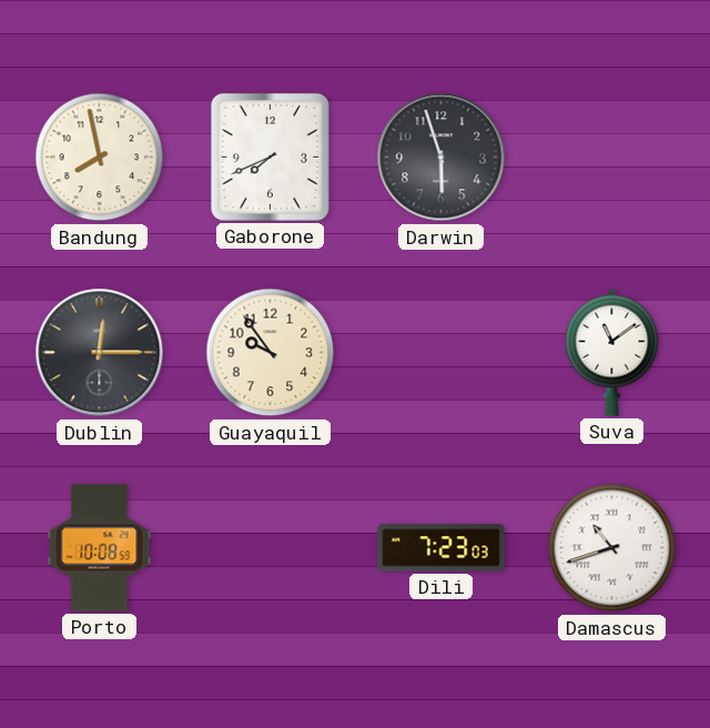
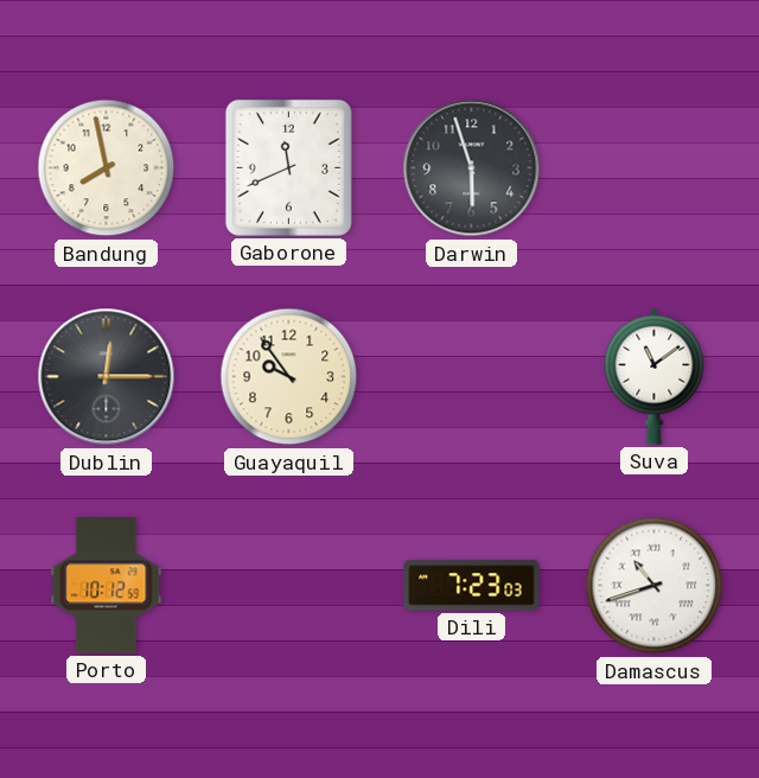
Gaborone: 7:41 -> 11:41 (288, 167)
Porto: 10:08 -> 10:12 (107, 586)
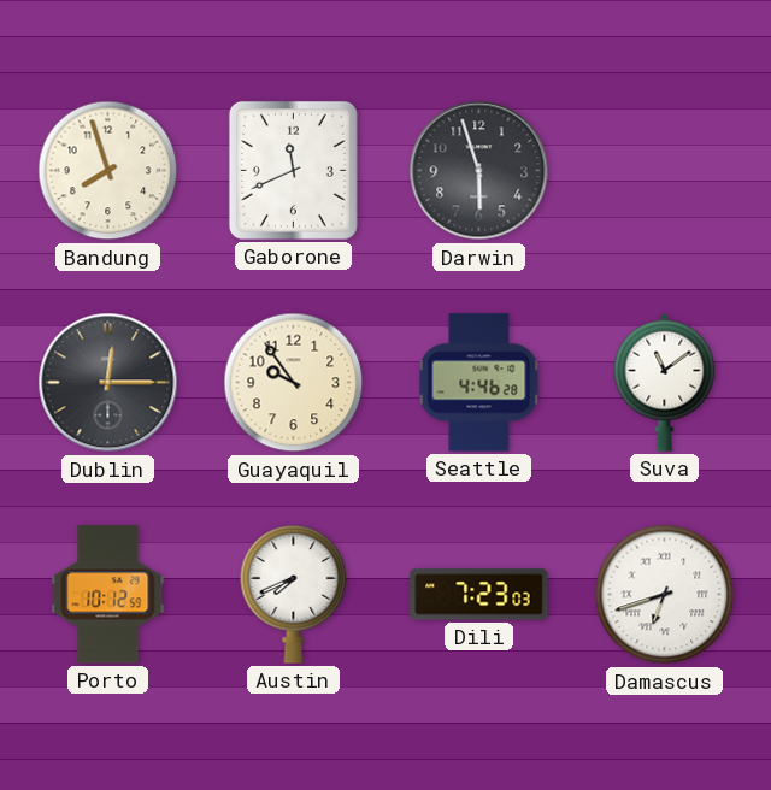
Bandung: 7:58 -> 7:57 (108, 171)
Seattle: none -> 4:46 (479, 383)
Austin: none -> 7:41 (294, 595)
Damascus: 10:42 -> 6:42 (665, 595)
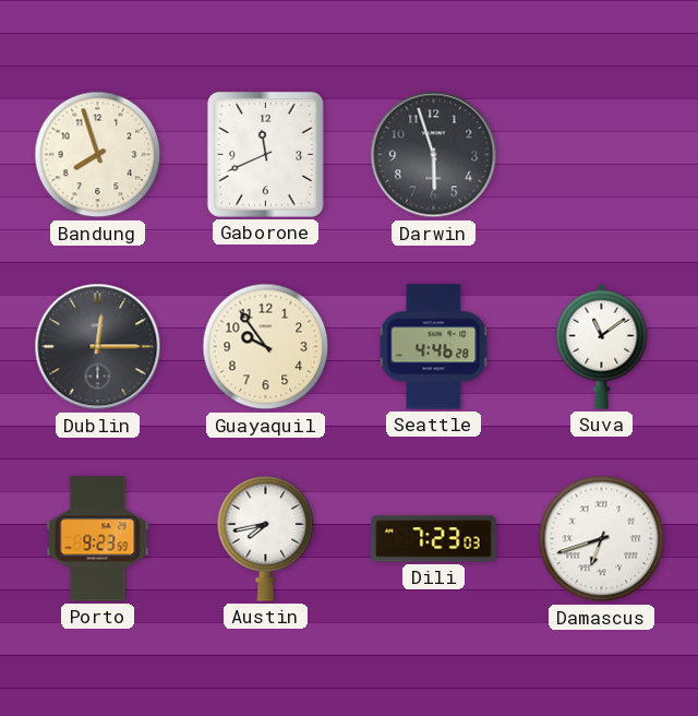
Porto: 10:12 -> 9:23 (98, 539)
Austin: 7:41 -> 7:43 (266, 539)
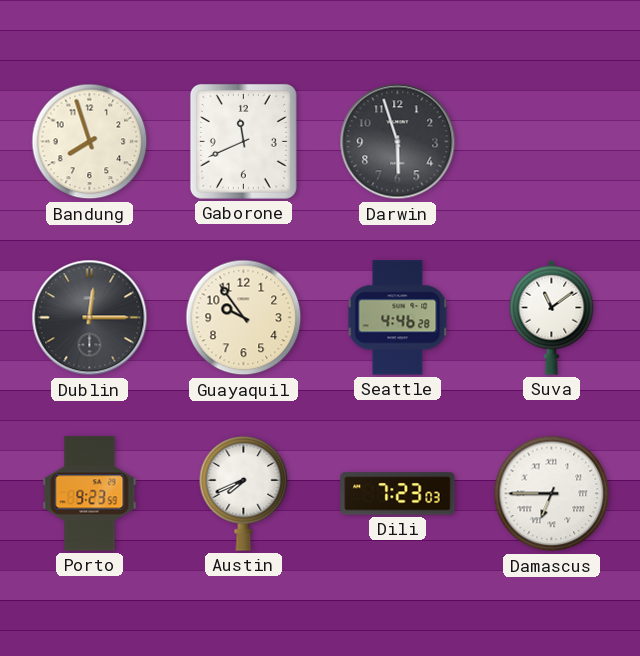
Austin: 7:43 -> 7:41 (244, 494)
Damascus: 6:42 -> 6:45 (552, 494)
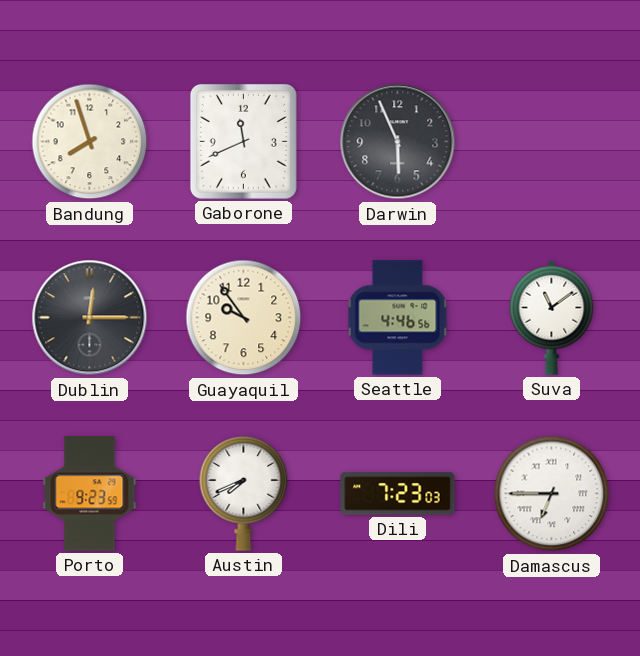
Darwin: 5:57 -> 5:56 (398, 142)
Seattle: 4:46:28 -> 4:46:56 (398, 318)
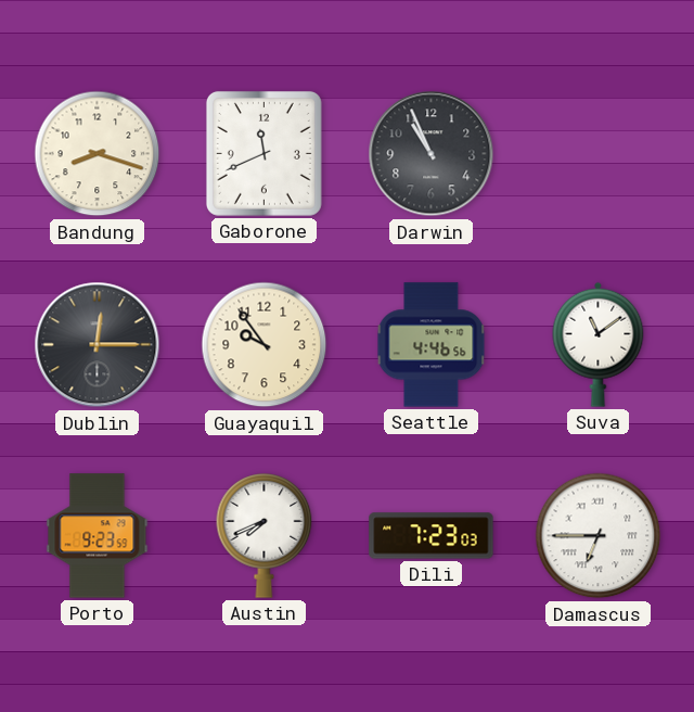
Bandung: 7:57 -> 8:18 (98, 154)
Darwin: 5:56 -> 10:56 (432, 154)
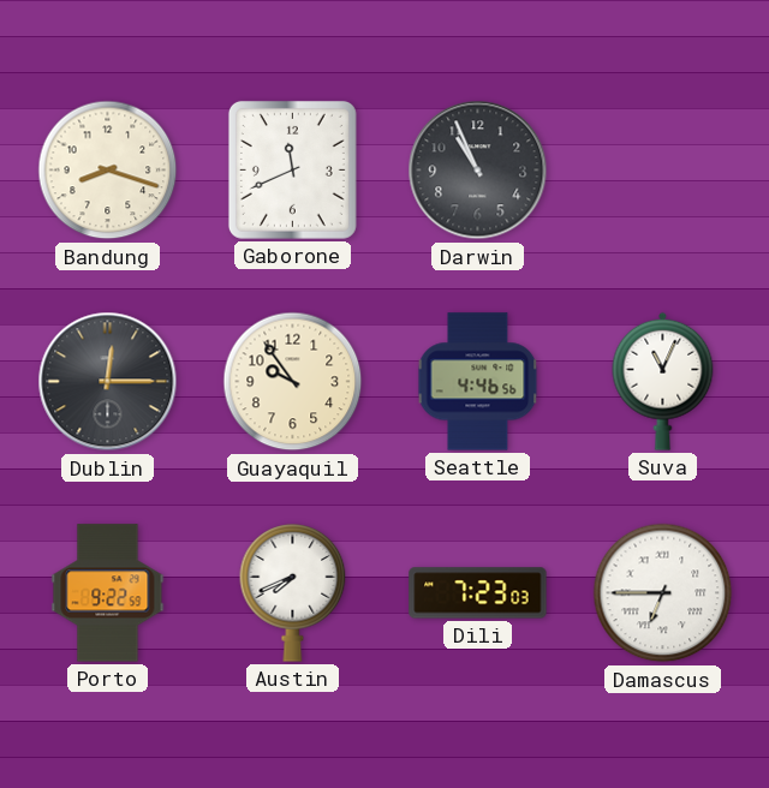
Suva: 11:09 -> 11:04 (663, 381)
Porto: 9:23 -> 9:22 (108, 593)
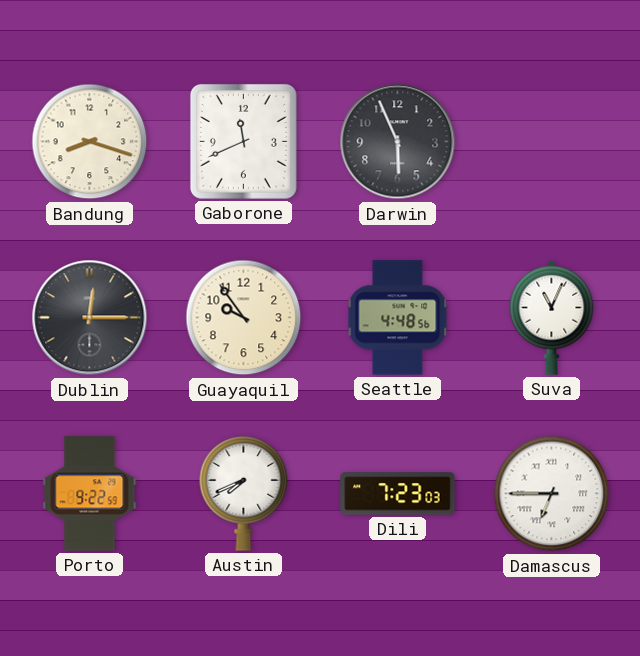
Darwin: 10:56 -> 5:56 (398, 142)
Seattle: 4:46 -> 4:48 (398, 318)
